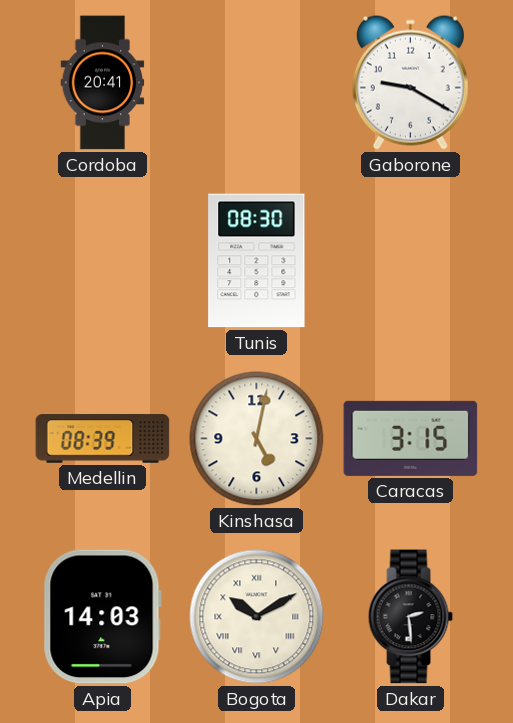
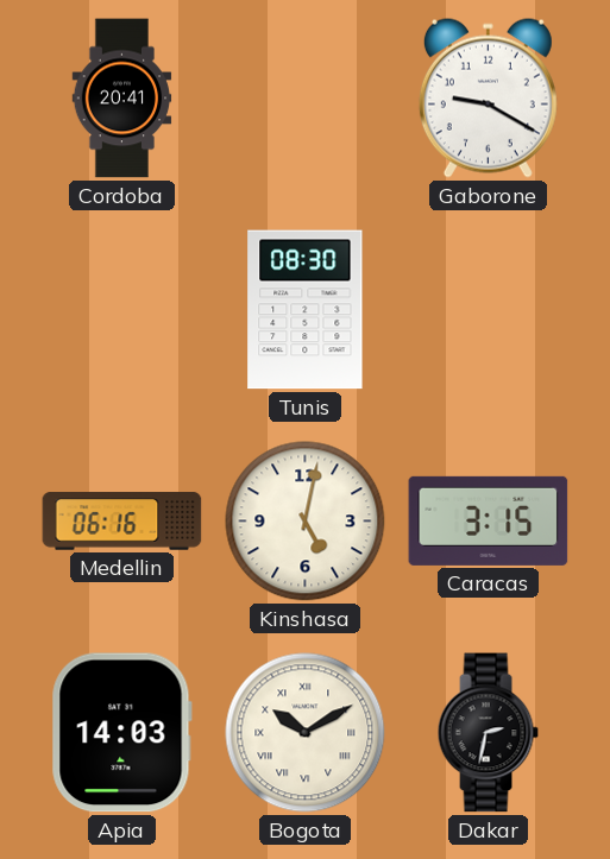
Medellin: 08:39 -> 06:16 (122, 522)
Dakar: 2:29 -> 2:32 (488, 733)
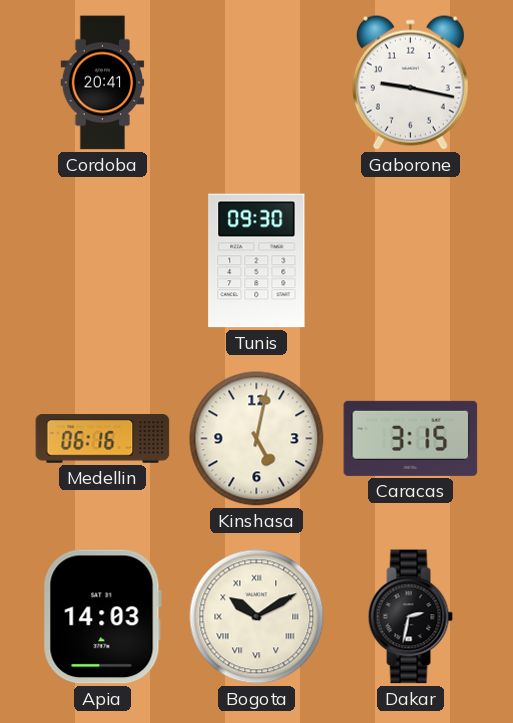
Gaborone: 9:20 -> 9:17 (410, 82)
Tunis: 08:30 -> 09:30 (257, 261)
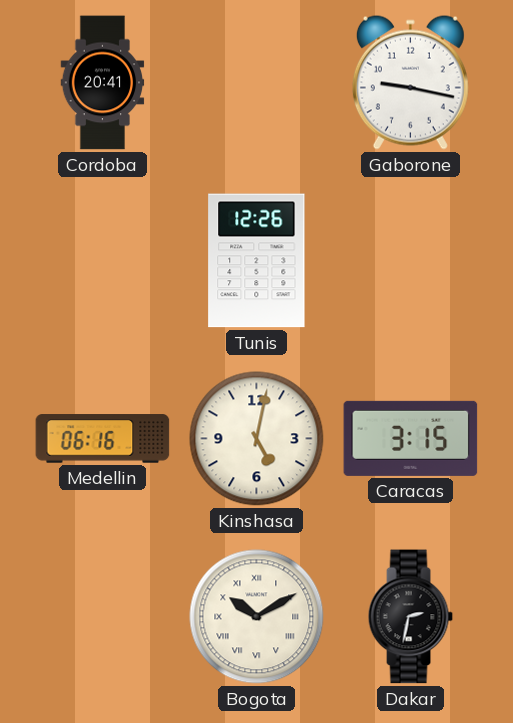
Tunis: 09:30 -> 12:26 (257, 261)
Apia: 14:03 -> none (102, 617)
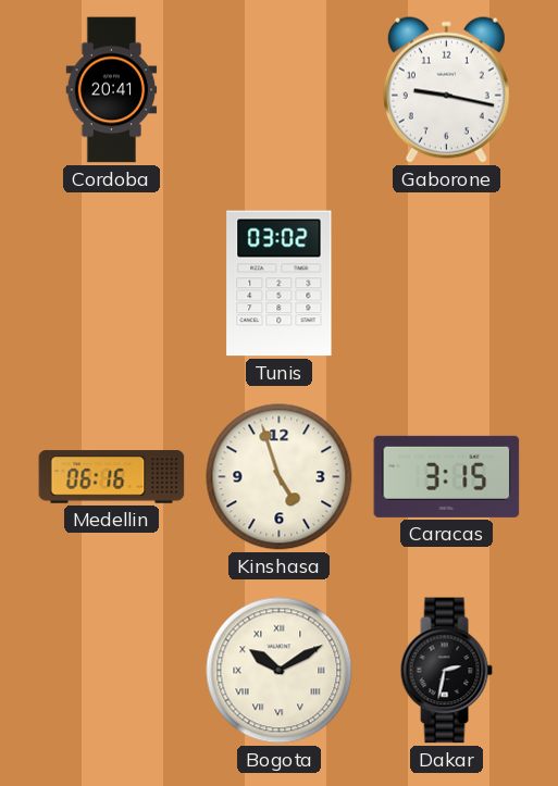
Tunis: 12:26 -> 03:02 (280, 284)
Kinshasa: 5:02 -> 4:57 (280, 477)
